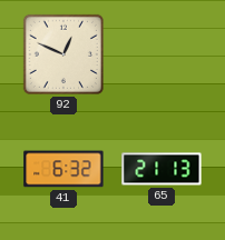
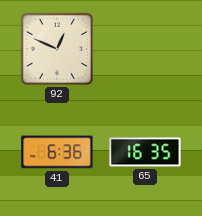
41: 6:32 -> 6:36 (57, 152)
65: 21:13 -> 16:35 (145, 152)
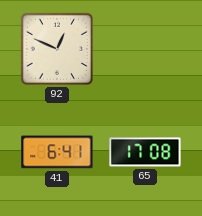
41: 6:36 -> 6:41 (57, 152)
65: 16:35 -> 17:08 (145, 152)
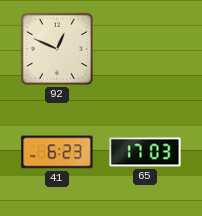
41: 6:41 -> 6:23 (57, 152)
65: 17:08 -> 17:03 (145, 152)
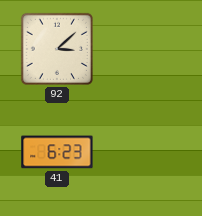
92: 12:49 -> 3:08 (57, 49)
65: 17:03 -> none (145, 152)
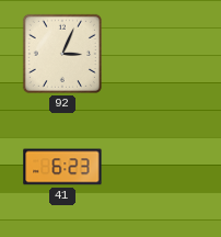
92: 3:08 -> 3:04 (62, 54)
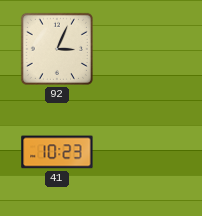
41: 6:23 -> 10:23 (57, 152)
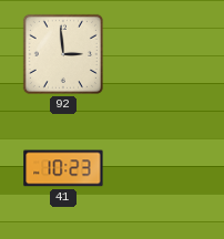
92: 3:04 -> 2:59 (63, 54)
